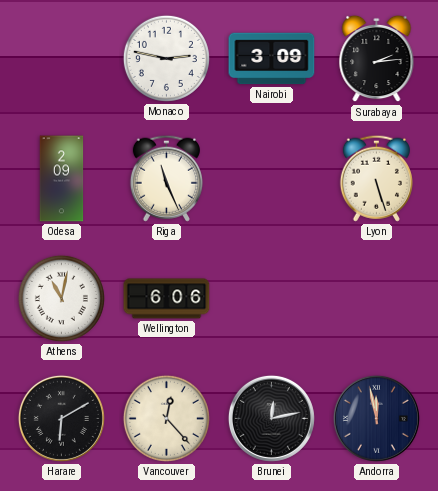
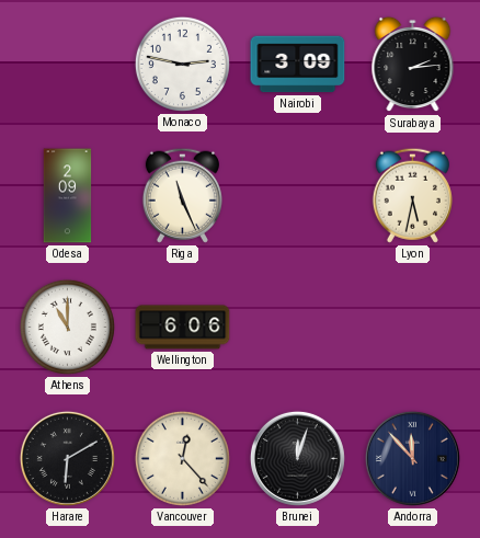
Lyon: 5:27 -> 5:32 (412, 195)
Athens: 11:02 -> 11:00 (67, 327)
Brunei: 12:13 -> 12:03 (297, 458)
Andorra: 11:58 -> 11:53 (412, 458)
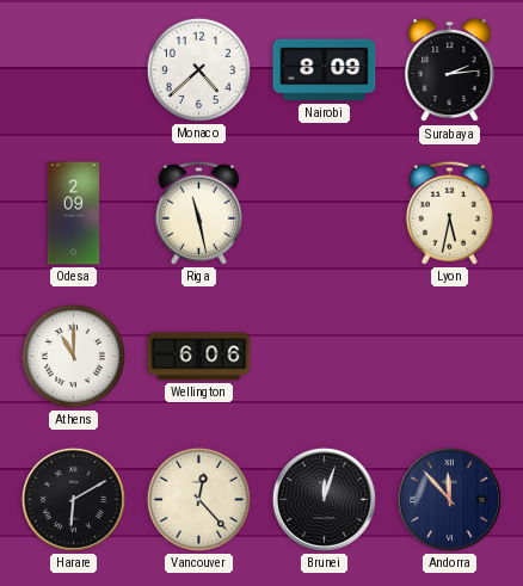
Monaco: 2:47 -> 4:38 (198, 69)
Nairobi: 3:09 -> 8:09 (325, 70)
Riga: 11:26 -> 11:28 (198, 212)
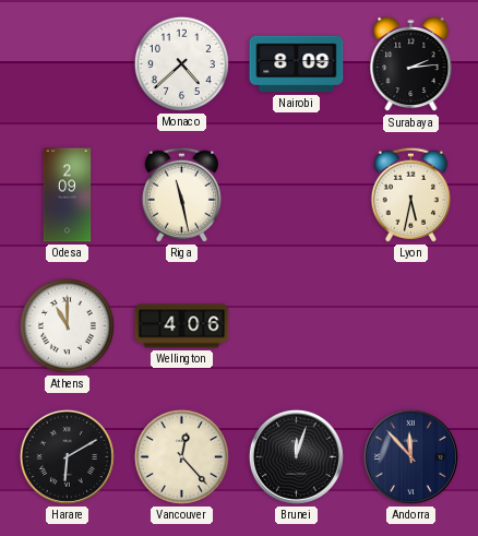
Wellington: 6:06 -> 4:06 (182, 326)
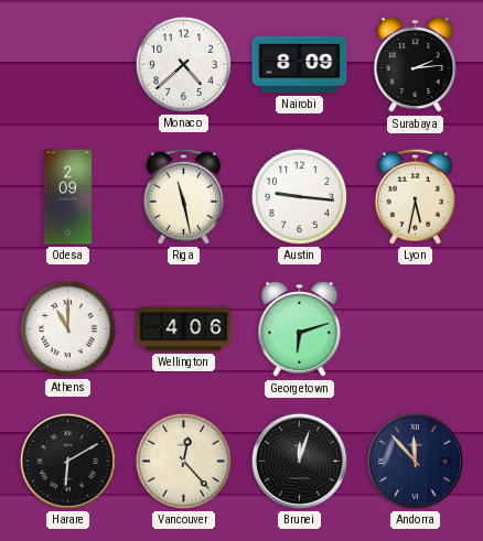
Austin: none -> 9:16 (299, 196)
Georgetown: none -> 6:12 (300, 329)
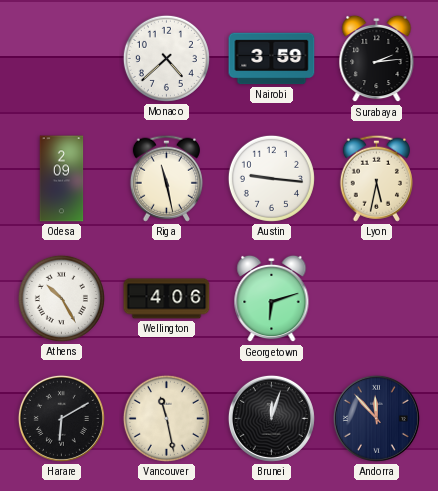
Nairobi: 8:09 -> 3:59 (272, 59)
Athens: 11:00 -> 10:25 (61, 298)
Vancouver: 12:23 -> 11:28 (166, 418)
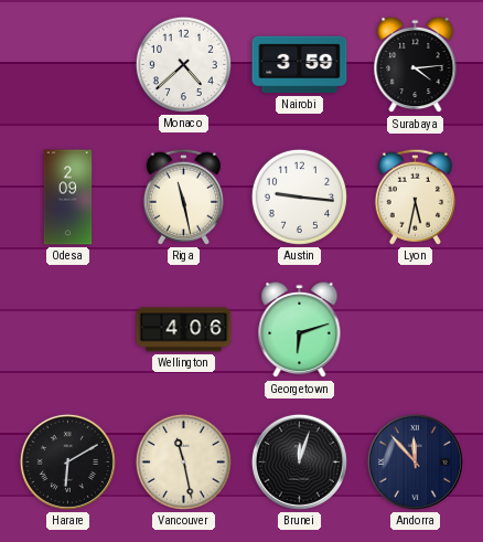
Surabaya: 2:14 -> 4:14 (416, 65)
Athens: 10:25 -> none (61, 298)
